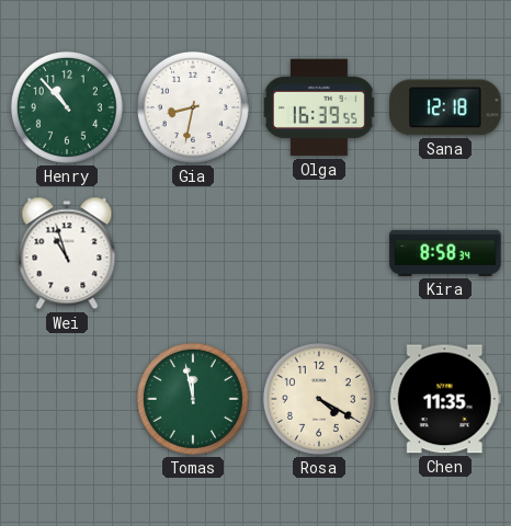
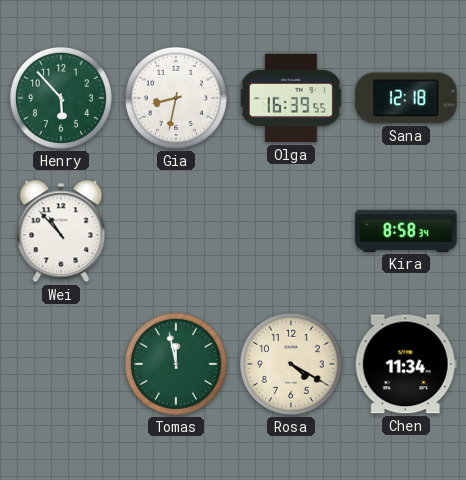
Henry: 10:53 -> 5:53 (61, 98)
Wei: 10:57 -> 10:53 (61, 231)
Chen: 11:35 -> 11:34 (406, 364)
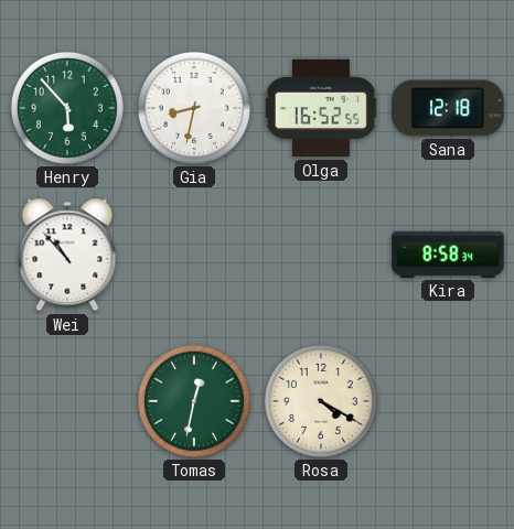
Olga: 16:39 -> 16:52 (321, 108)
Tomas: 11:58 -> 12:32 (194, 401)
Chen: 11:34 -> none (406, 364)
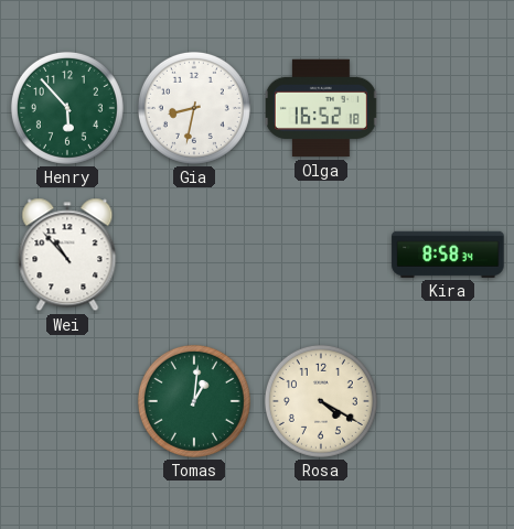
Olga: 16:52:55 -> 16:52:18 (321, 108)
Sana: 12:18 -> none (448, 108)
Tomas: 12:32 -> 1:01 (194, 401)
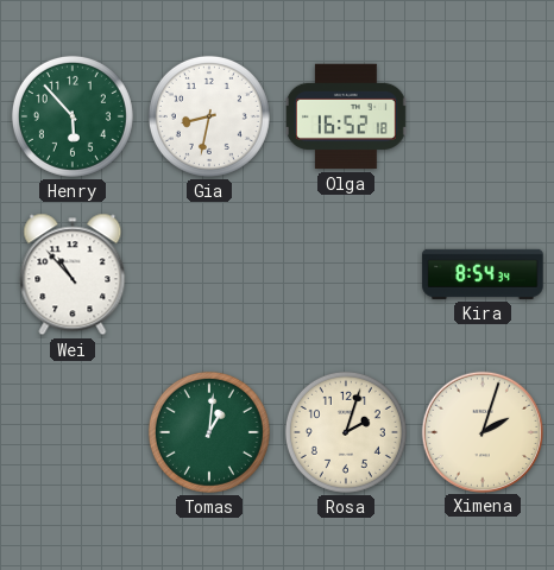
Kira: 8:58 -> 8:54 (483, 274)
Rosa: 4:20 -> 2:03 (346, 432)
Ximena: none -> 2:03 (481, 431)
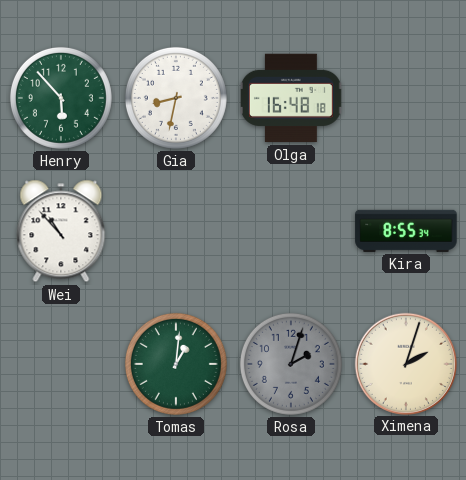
Olga: 16:52 -> 16:48 (291, 98)
Kira: 8:54 -> 8:55 (406, 231)
Rosa dial: cream -> grey (291, 364)
